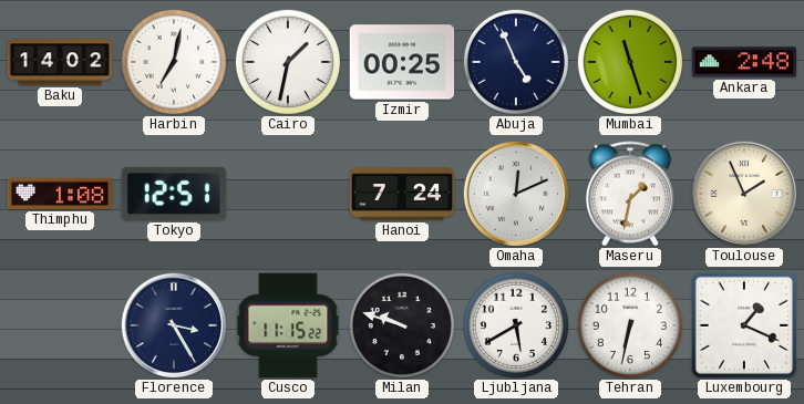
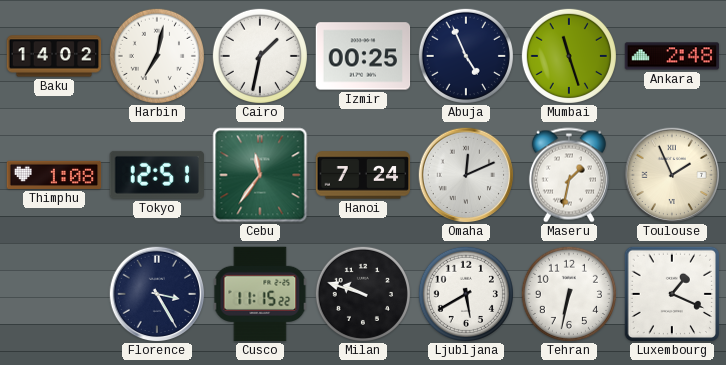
Cebu: none -> 11:36 (260, 175)
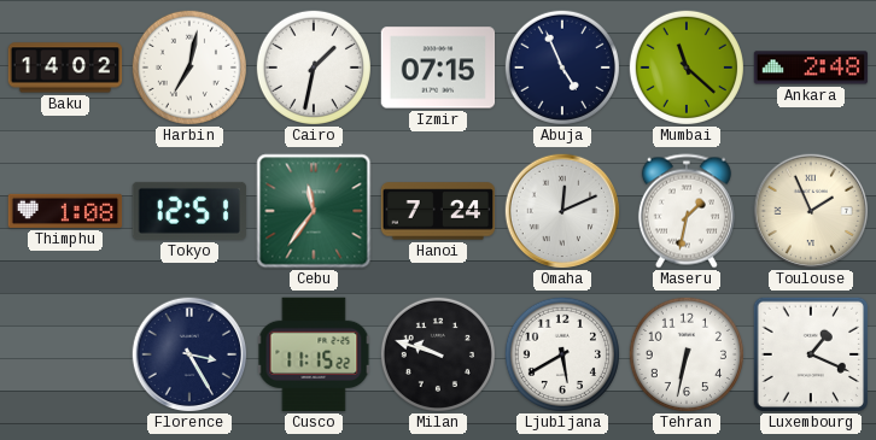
Izmir: 00:25 -> 07:15 (438, 68)
Mumbai: 11:27 -> 11:22 (687, 68)
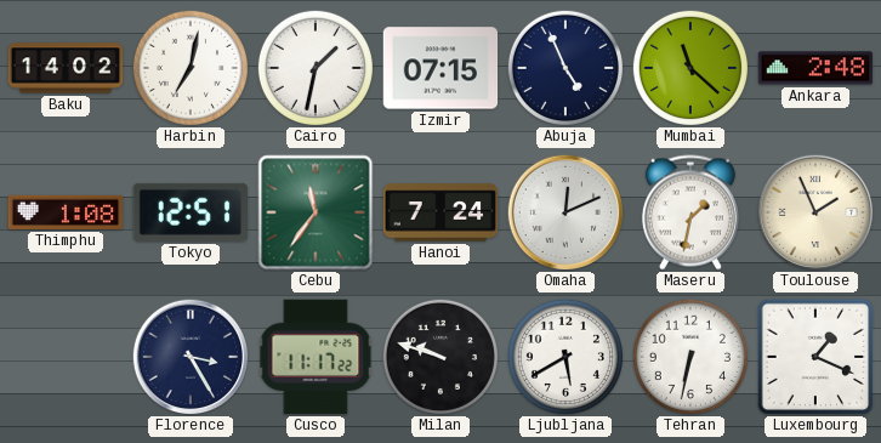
Cusco: 11:15 -> 11:17 (316, 357)
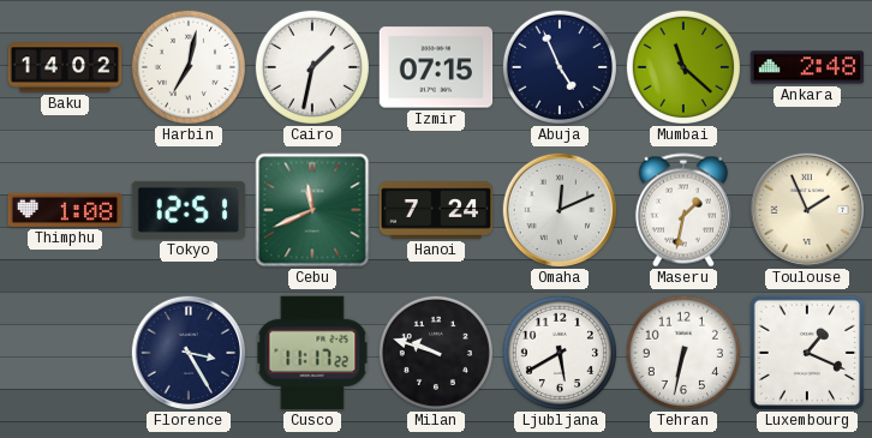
Cebu: 11:36 -> 11:41 (312, 210)
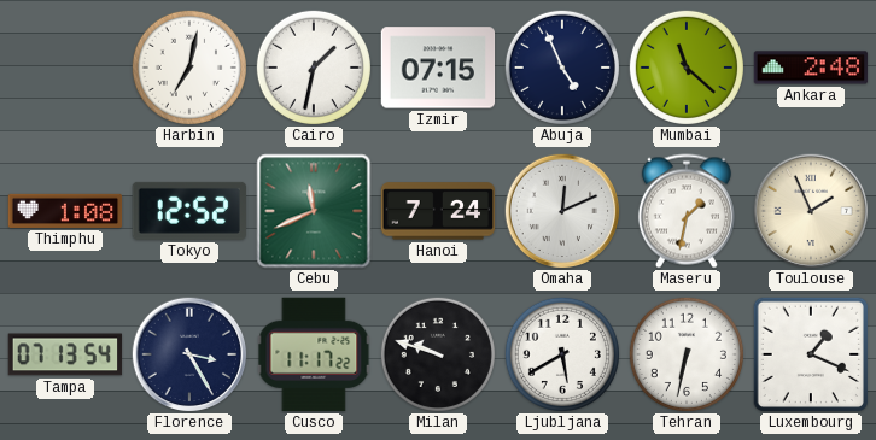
Baku: 14:02 -> none (65, 67)
Tokyo: 12:51 -> 12:52 (189, 211)
Tampa: none -> 07:13 (65, 354)
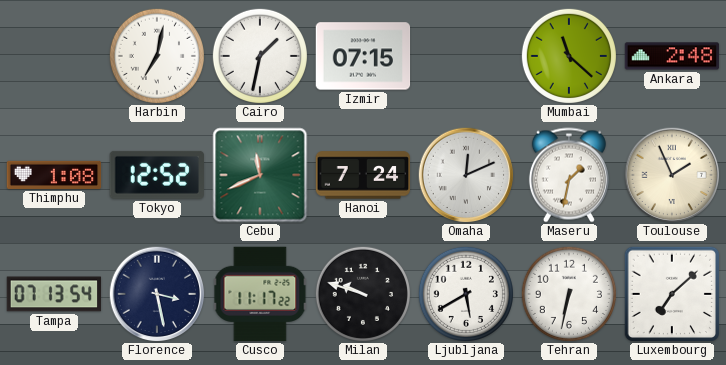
Abuja: 4:56 -> none (562, 68)
Florence: 3:25 -> 3:28 (157, 294)
Luxembourg: 1:19 -> 7:08 (671, 293)
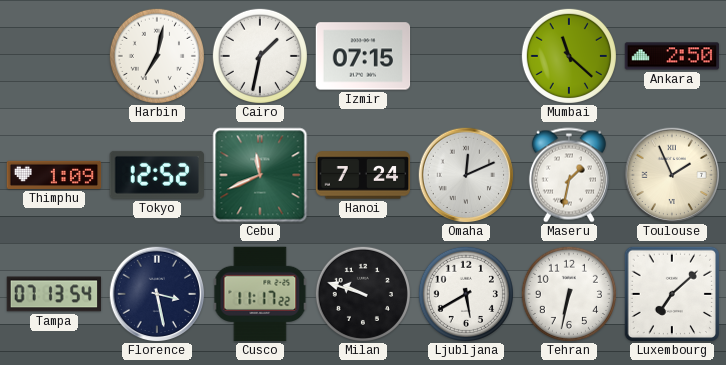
Ankara: 2:48 -> 2:50 (672, 56)
Thimphu: 1:08 -> 1:09 (54, 175)
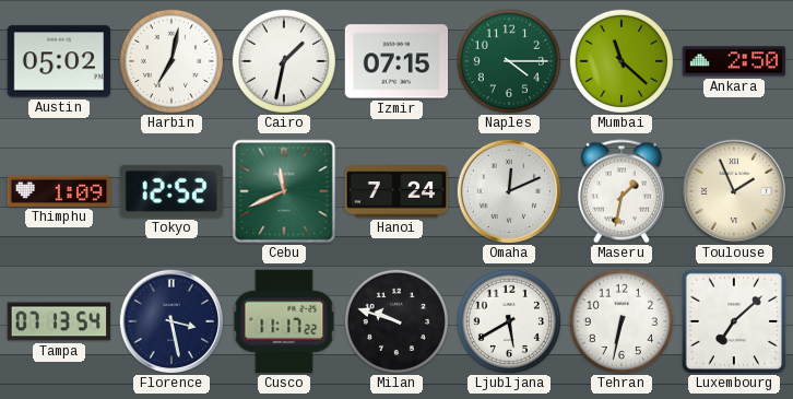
Austin: none -> 05:02 (59, 61)
Naples: none -> 4:15 (509, 61)
